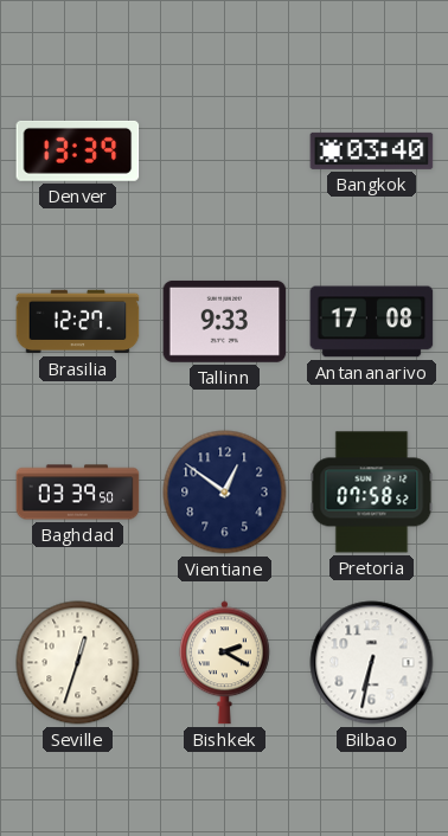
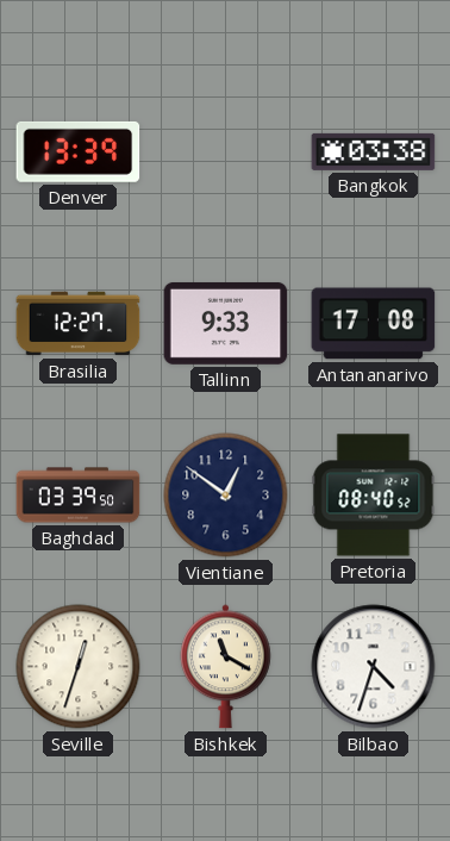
Bangkok: 03:40 -> 03:38 (374, 151)
Pretoria: 07:58 -> 08:40 (374, 496)
Bishkek: 2:20 -> 11:20 (226, 667)
Bilbao: 6:32 -> 4:33 (374, 667)
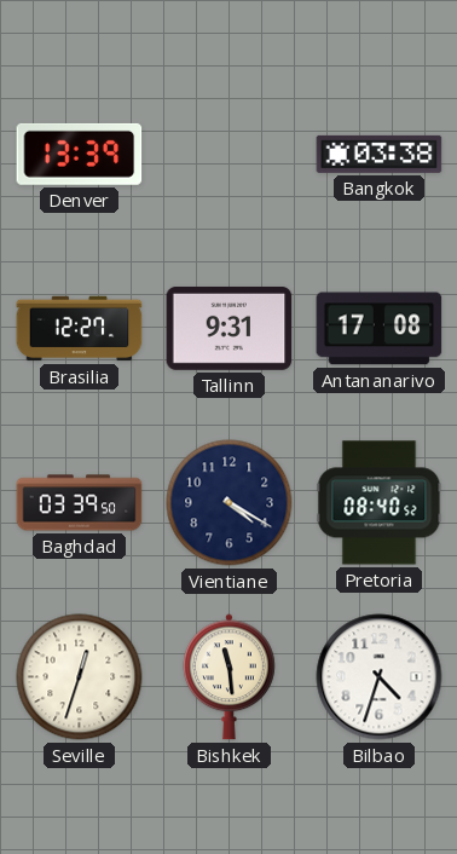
Tallinn: 9:33 -> 9:31 (230, 328)
Vientiane: 12:51 -> 4:20 (230, 503)
Bishkek: 11:20 -> 11:29 (230, 677)
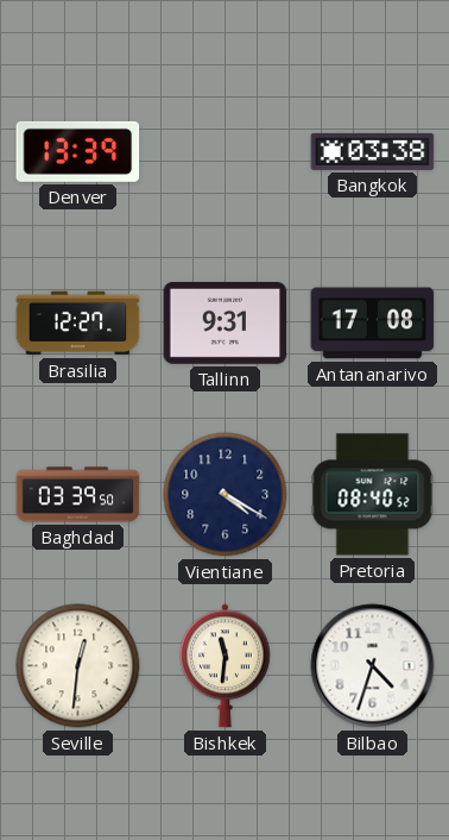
Seville: 12:33 -> 12:31 (78, 666)
Bishkek: 11:29 -> 11:31 (226, 666)
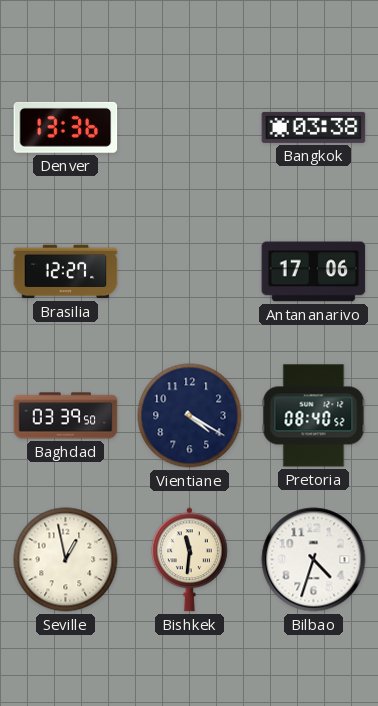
Denver: 13:39 -> 13:36 (66, 127)
Tallinn: 9:31 -> none (226, 322)
Antananarivo: 17:08 -> 17:06 (314, 272)
Seville: 12:31 -> 12:58 (66, 560)
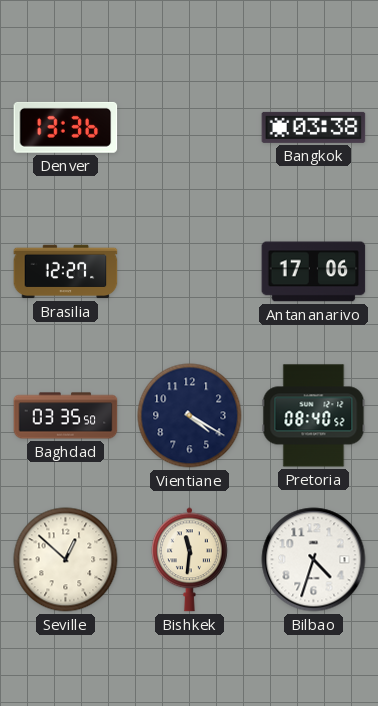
Baghdad: 03:39 -> 03:35 (66, 416)
Seville: 12:58 -> 12:52 (66, 560)
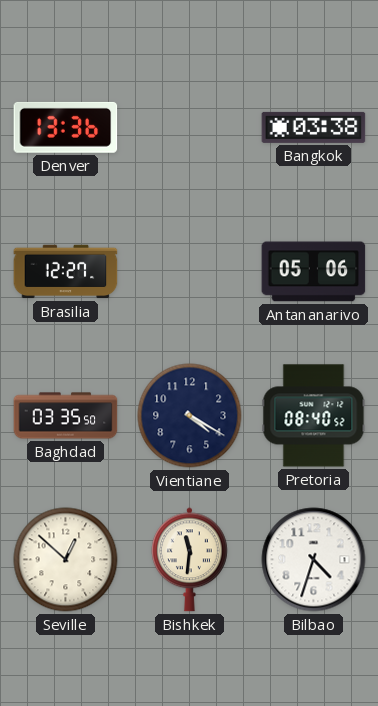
Antananarivo: 17:06 -> 05:06 (314, 272)
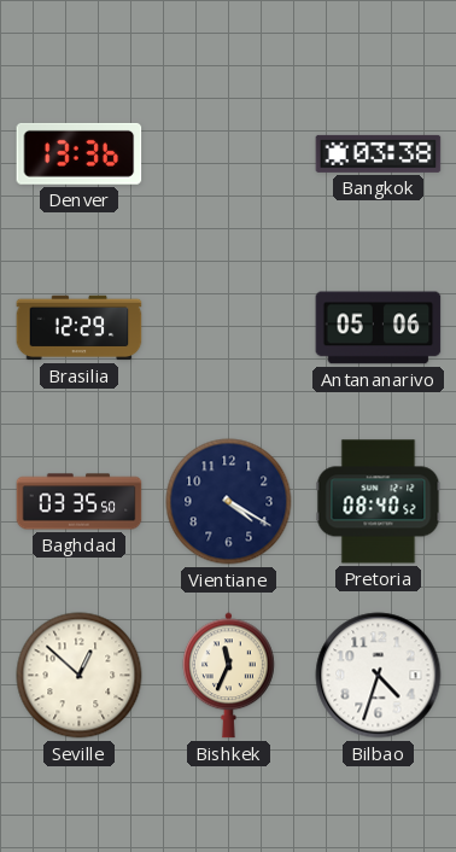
Brasilia: 12:27 -> 12:29 (80, 328)
Bishkek: 11:31 -> 11:34 (229, 676)
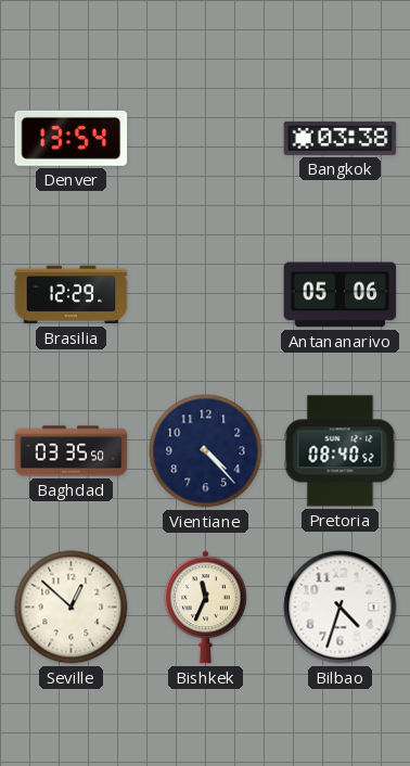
Denver: 13:36 -> 13:54 (72, 138)
Vientiane: 4:20 -> 4:23 (206, 451)
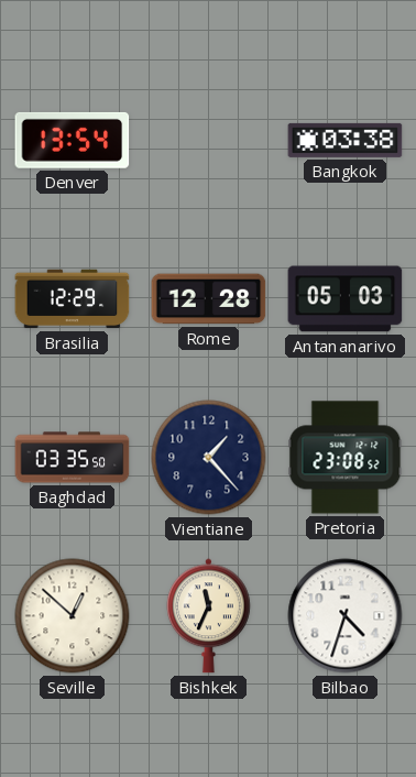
Rome: none -> 12:28 (209, 299)
Antananarivo: 05:06 -> 05:03 (346, 299)
Vientiane: 4:23 -> 1:23 (209, 458)
Pretoria: 08:40 -> 23:08 (346, 458)
